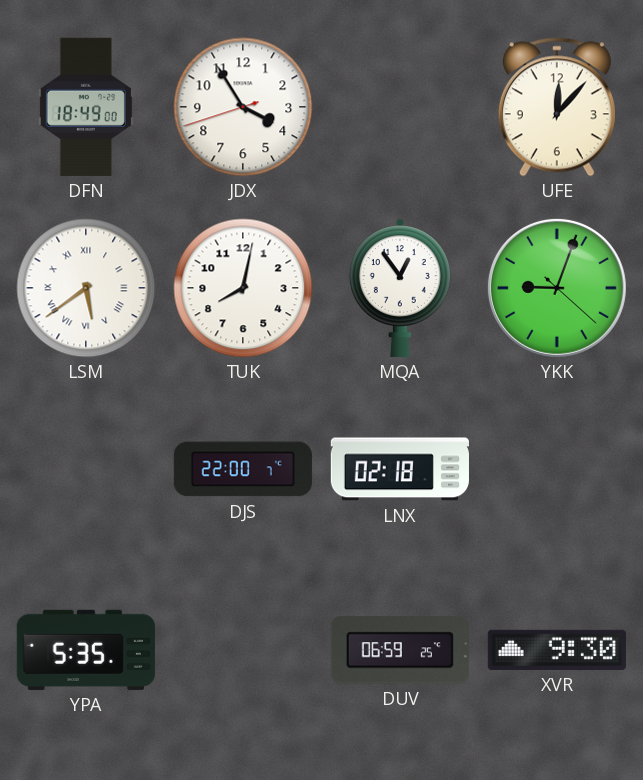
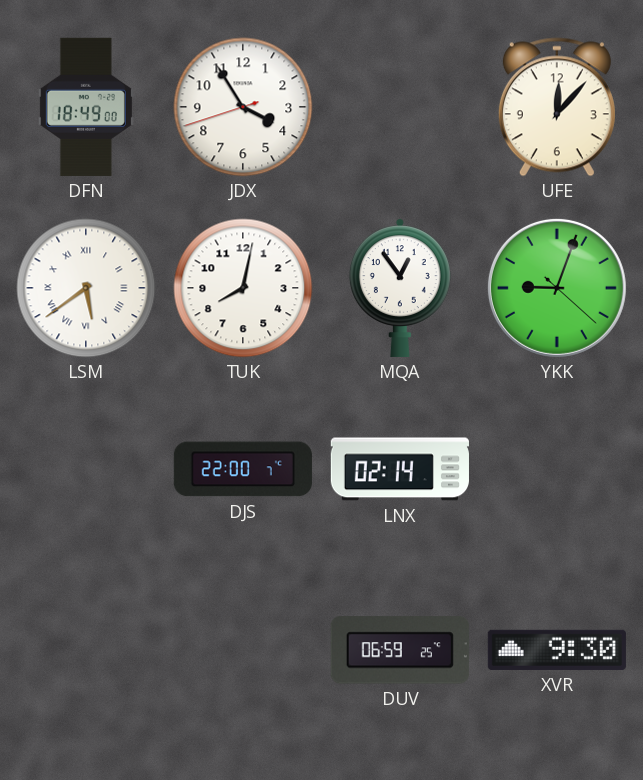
LNX: 02:18 -> 02:14 (400, 469)
YPA: 5:35 -> none (86, 650)
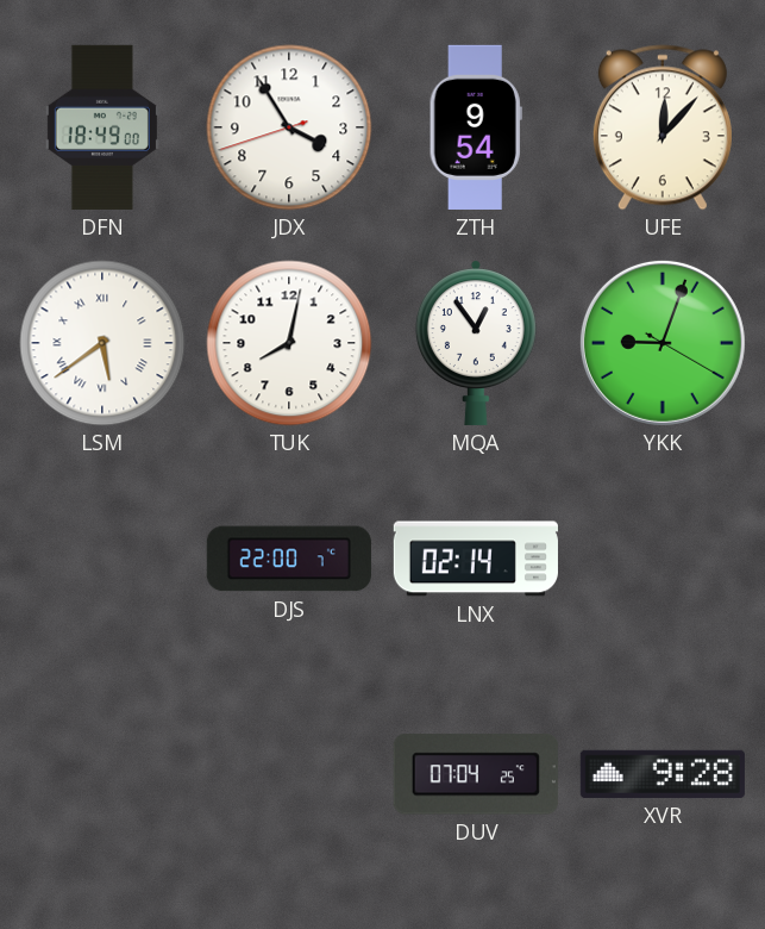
ZTH: none -> 9:54 (476, 127)
YKK: 9:03:22 -> 9:03:20 (663, 343)
DUV: 06:59 -> 07:04 (476, 774)
XVR: 9:30 -> 9:28 (663, 774)
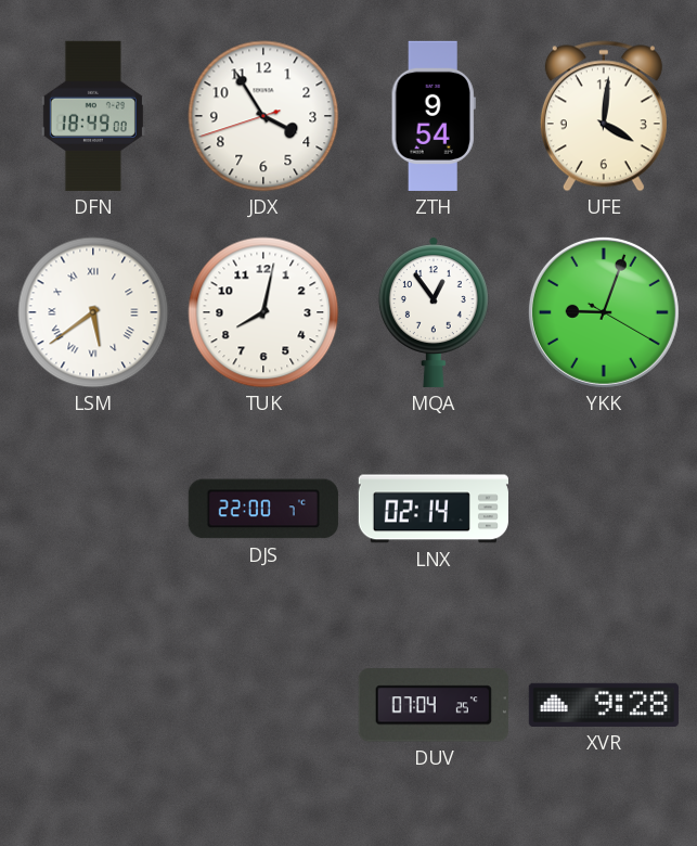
UFE: 12:07 -> 4:01 (604, 116)
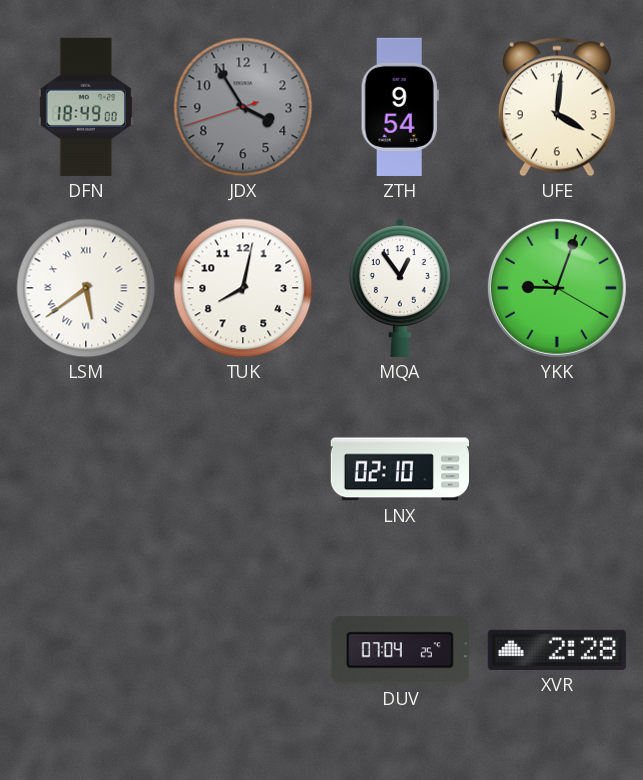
JDX dial: white -> grey (243, 107)
DJS: 22:00 -> none (263, 509)
LNX: 02:14 -> 02:10 (400, 469)
XVR: 9:28 -> 2:28 (557, 650)
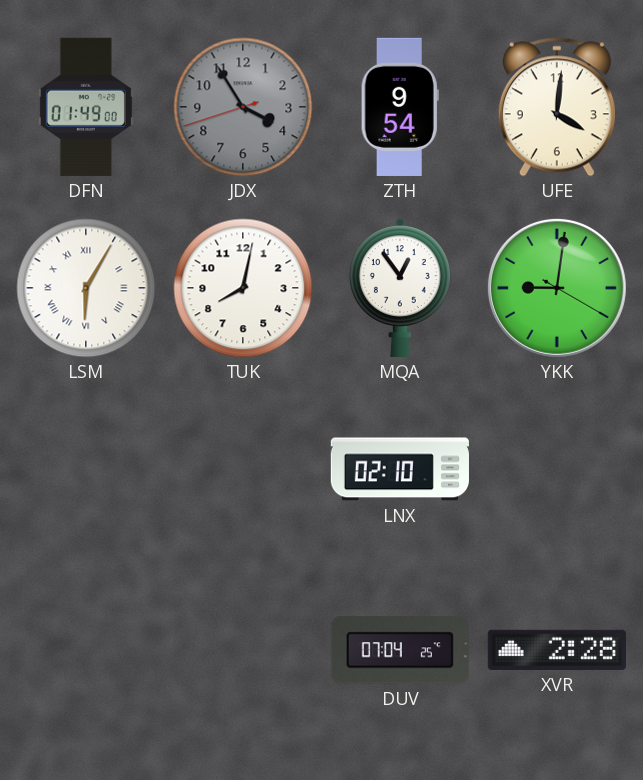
DFN: 18:49 -> 01:49 (86, 107)
LSM: 5:39 -> 6:05 (86, 288)
YKK: 9:03 -> 9:01 (557, 288)
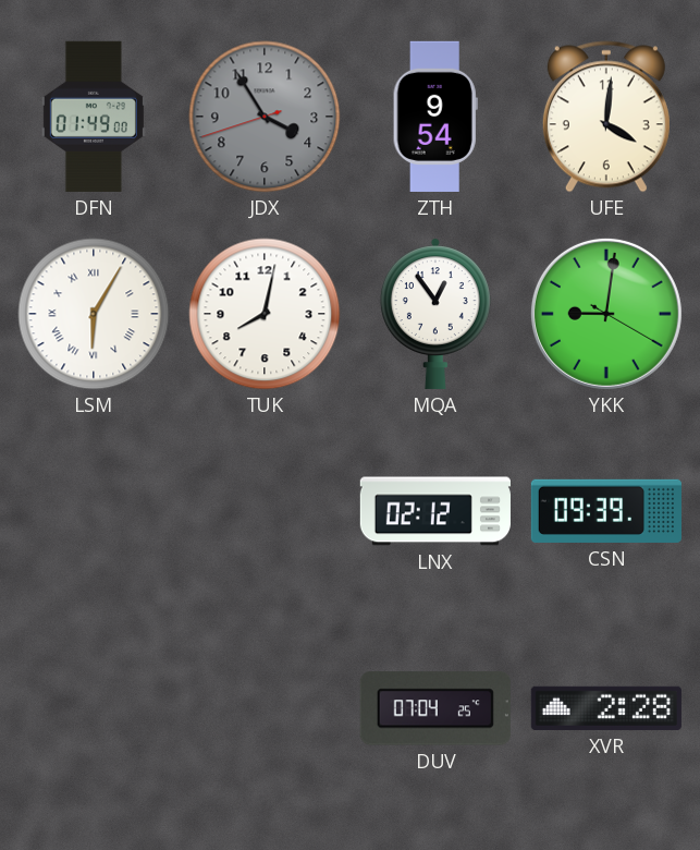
LNX: 02:10 -> 02:12 (435, 511)
CSN: none -> 09:39 (606, 511)
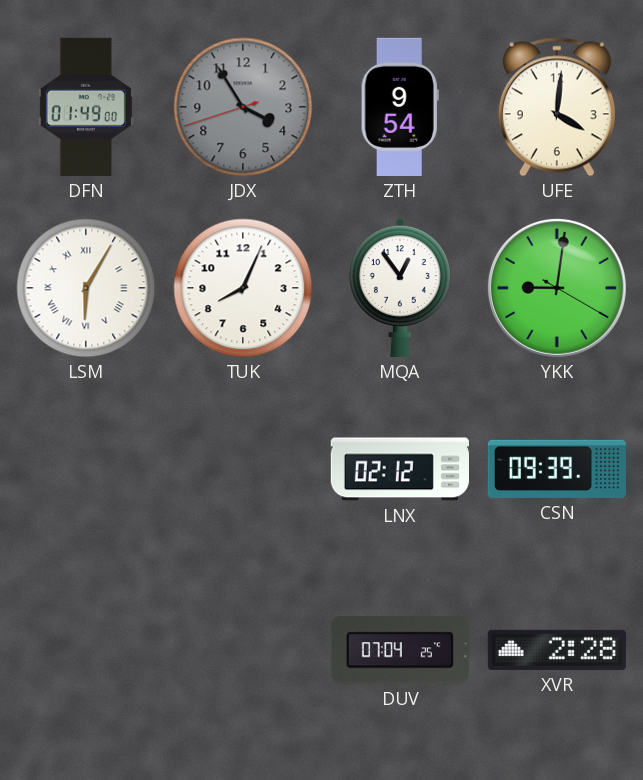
TUK: 8:02 -> 8:04 (243, 288)
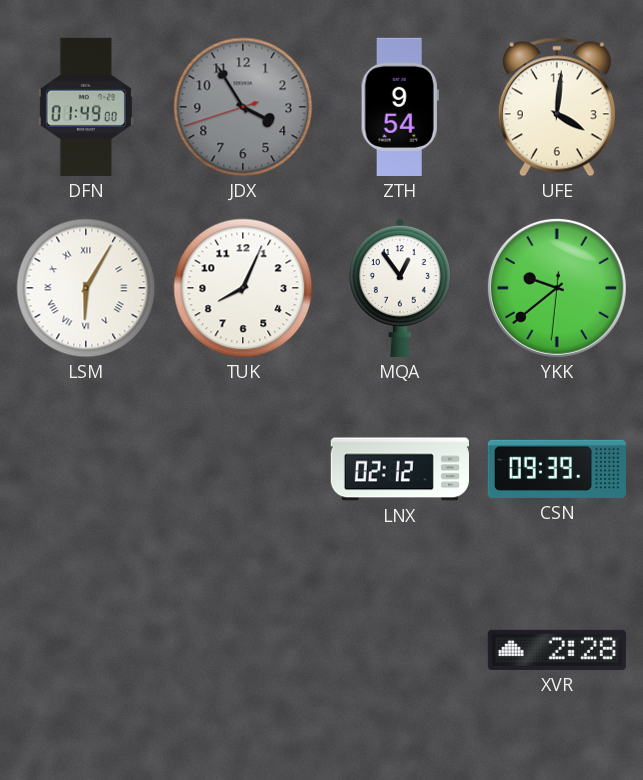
YKK: 9:01 -> 9:38 (557, 288)
DUV: 07:04 -> none (400, 650)
